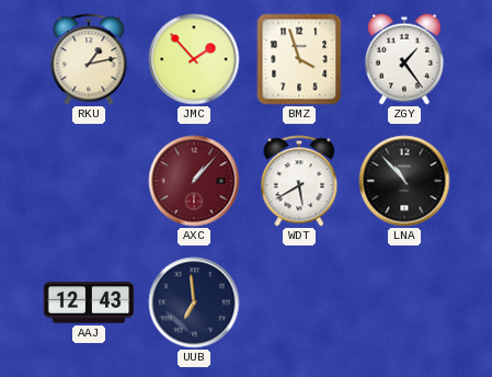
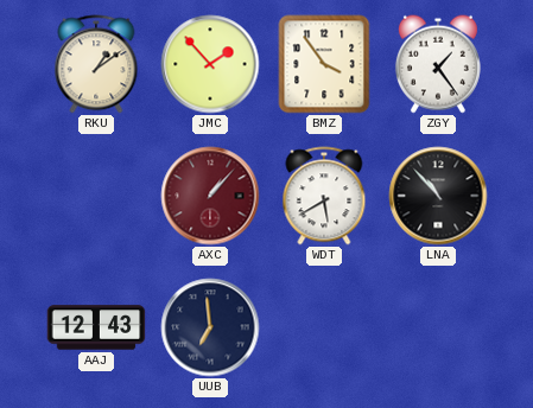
RKU: 1:13 -> 1:09 (96, 64)
BMZ: 3:57 -> 3:54 (324, 64)
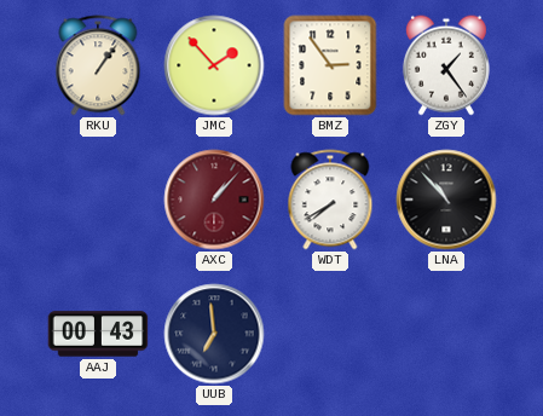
RKU: 1:09 -> 1:06 (98, 65)
BMZ: 3:54 -> 2:54 (330, 65)
WDT: 5:40 -> 7:40 (330, 200)
AAJ: 12:43 -> 00:43 (98, 334)
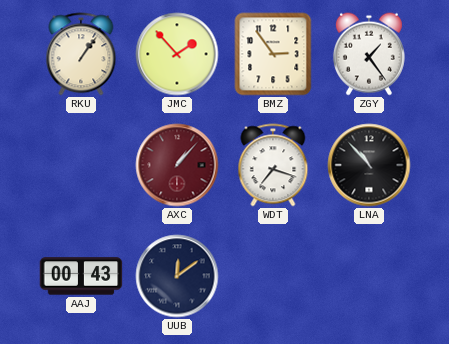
WDT: 7:40 -> 7:18 (273, 165)
UUB: 6:59 -> 12:09 (177, 276)
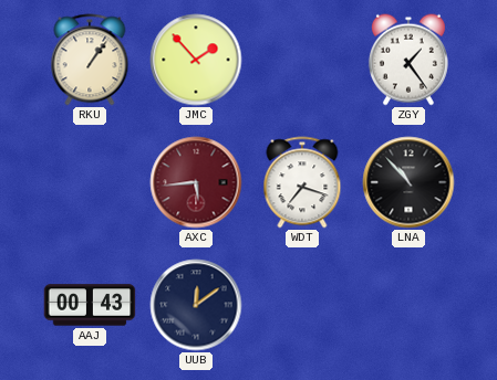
BMZ: 2:54 -> none (273, 54)
AXC: 1:07 -> 5:44 (196, 182)
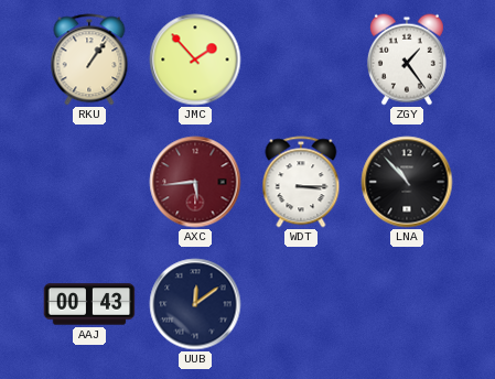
WDT: 7:18 -> 3:15 (301, 182)
